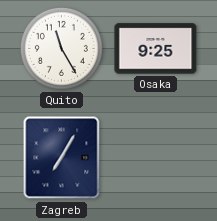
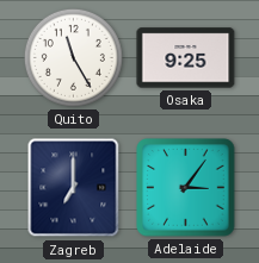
Zagreb: 7:05 -> 7:00 (74, 188)
Adelaide: none -> 3:06 (186, 188)
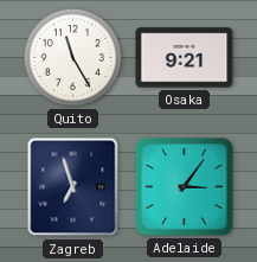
Osaka: 9:25 -> 9:21 (185, 58)
Zagreb: 7:00 -> 6:57 (73, 187)
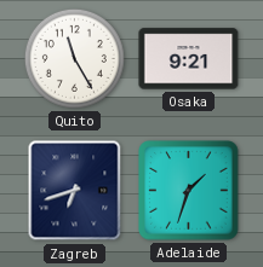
Zagreb: 6:57 -> 6:42 (75, 191)
Adelaide: 3:06 -> 1:33 (189, 191)
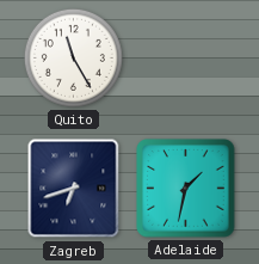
Osaka: 9:21 -> none (189, 59)
Adelaide: 1:33 -> 1:32 (186, 189)
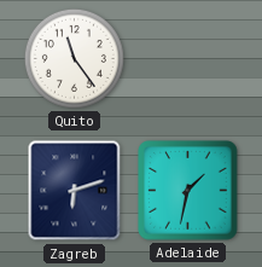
Quito: 11:25 -> 11:24 (74, 58)
Zagreb: 6:42 -> 6:12 (75, 191)
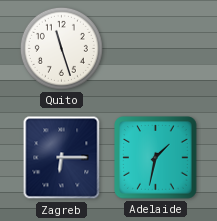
Quito: 11:24 -> 11:27 (61, 48)
Zagreb: 6:12 -> 6:15 (62, 158)
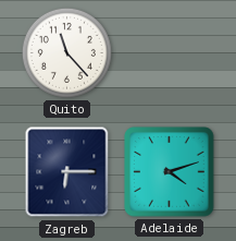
Quito: 11:27 -> 11:23 (66, 52)
Adelaide: 1:32 -> 4:12 (170, 172)
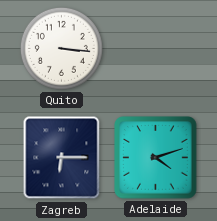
Quito: 11:23 -> 3:16 (61, 48)
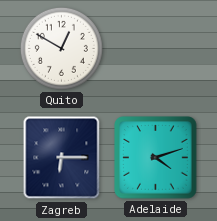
Quito: 3:16 -> 12:50 (61, 48)
